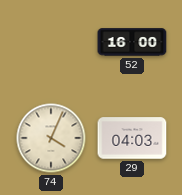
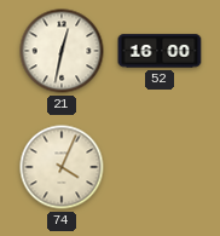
21: none -> 12:32 (62, 51)
29: 04:03 -> none (132, 138)
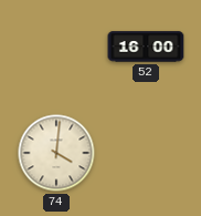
21: 12:32 -> none (62, 51)
74: 4:04 -> 4:01 (56, 153)
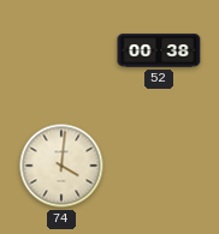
52: 16:00 -> 00:38 (159, 50)
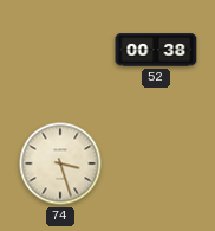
74: 4:01 -> 3:27 (60, 163)
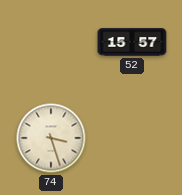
52: 00:38 -> 15:57 (132, 42)
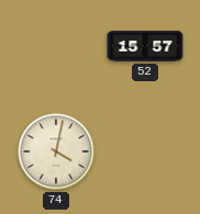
74: 3:27 -> 4:02 (56, 151)
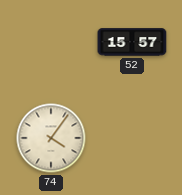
74: 4:02 -> 4:06 (51, 138)
